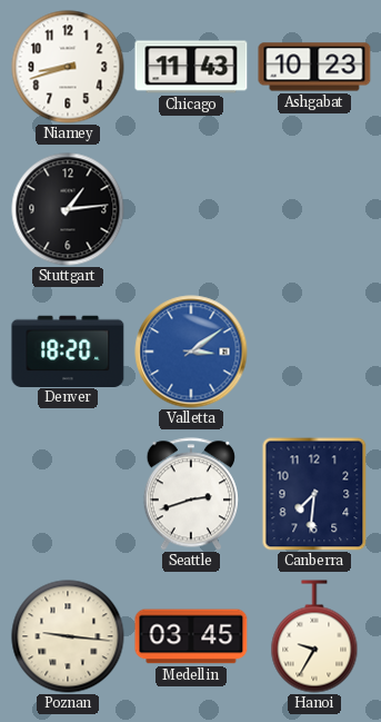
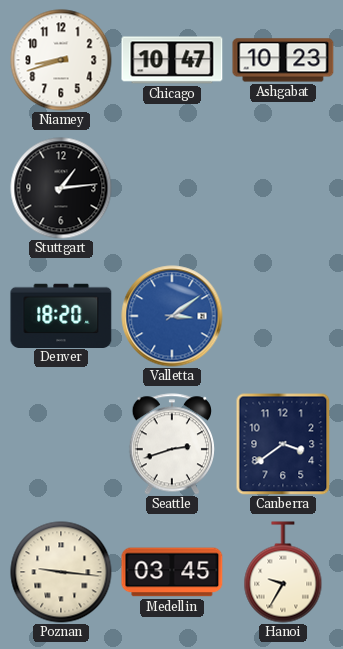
Chicago: 11:43 -> 10:47 (172, 60)
Canberra: 7:31 -> 3:39 (283, 444)
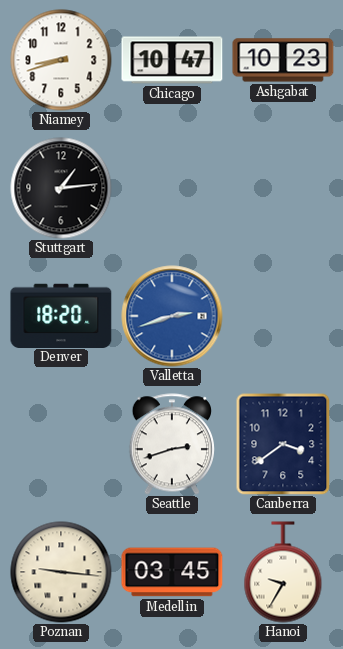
Valletta: 3:09 -> 2:42 (172, 316)
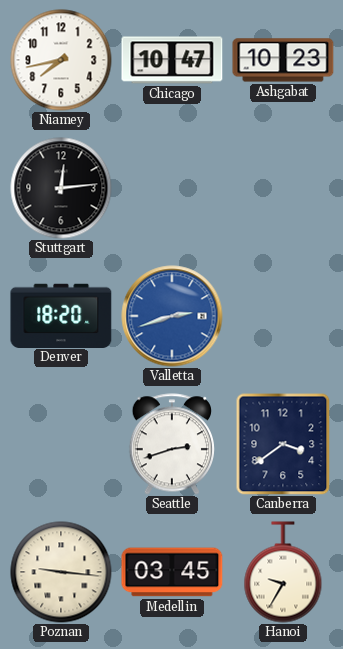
Niamey: 8:42 -> 7:43 (61, 60)
Stuttgart: 1:14 -> 12:14 (61, 188)
